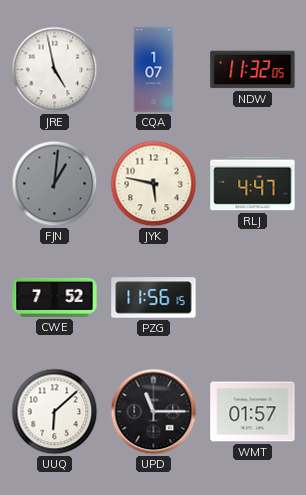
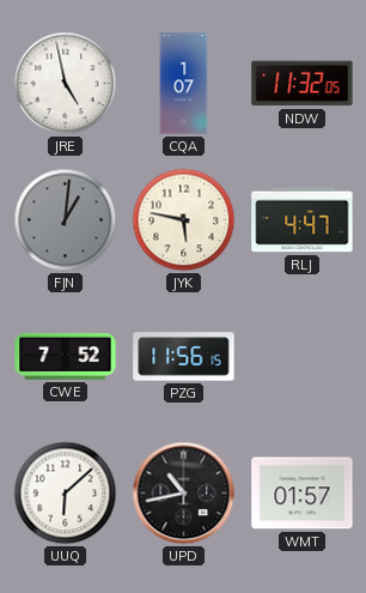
UPD: 11:15 -> 10:43 (184, 494)
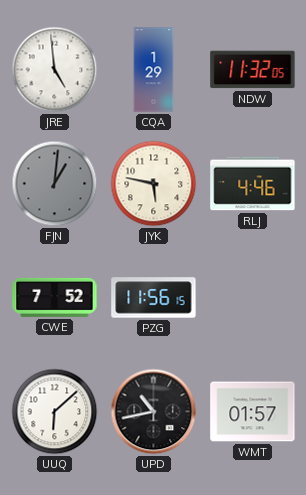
JRE: 4:58 -> 4:59 (55, 70)
CQA: 1:07 -> 1:29 (154, 70)
RLJ: 4:47 -> 4:46 (253, 184)
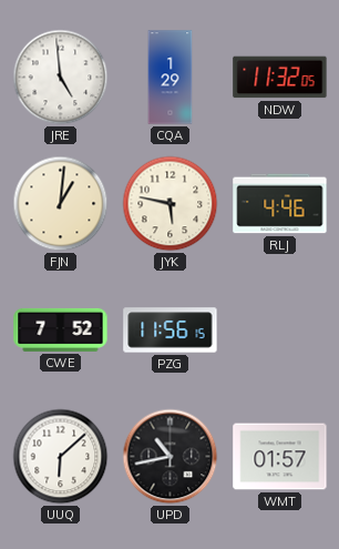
FJN dial: grey -> cream (61, 204)
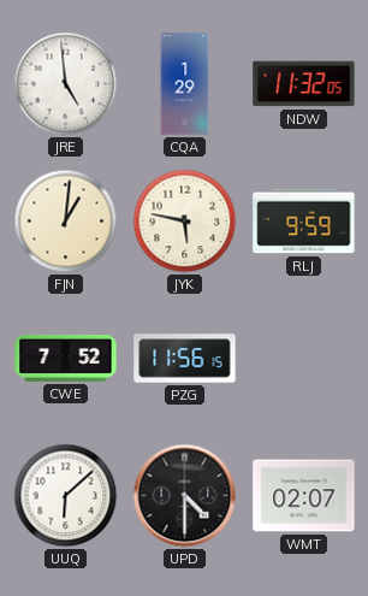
RLJ: 4:46 -> 9:59 (304, 222)
UPD: 10:43 -> 4:30 (185, 496)
WMT: 01:57 -> 02:07 (304, 496)
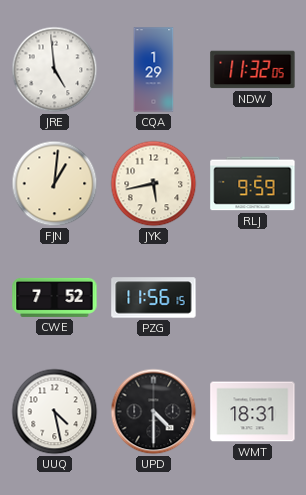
JYK: 5:47 -> 5:43 (154, 184)
UUQ: 6:08 -> 4:28 (55, 412)
WMT: 02:07 -> 18:31 (253, 412)
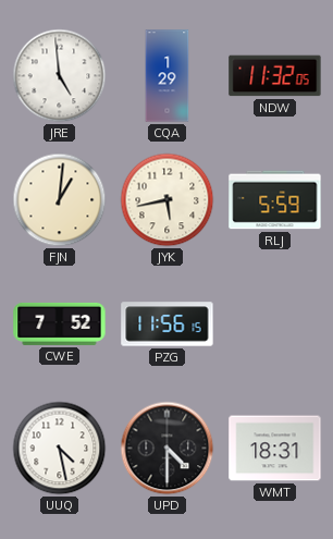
RLJ: 9:59 -> 5:59 (275, 200)
